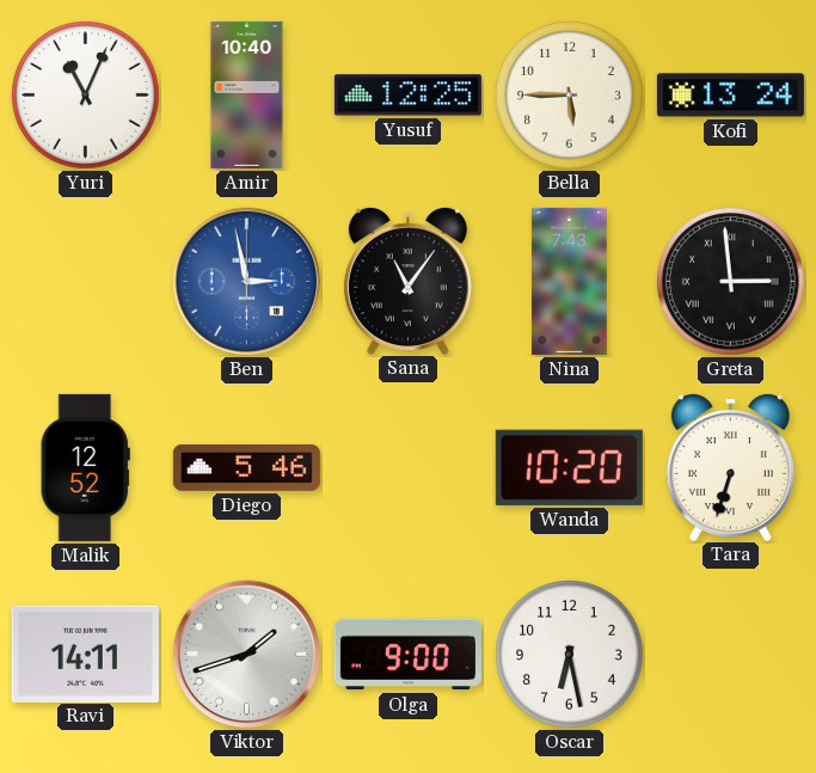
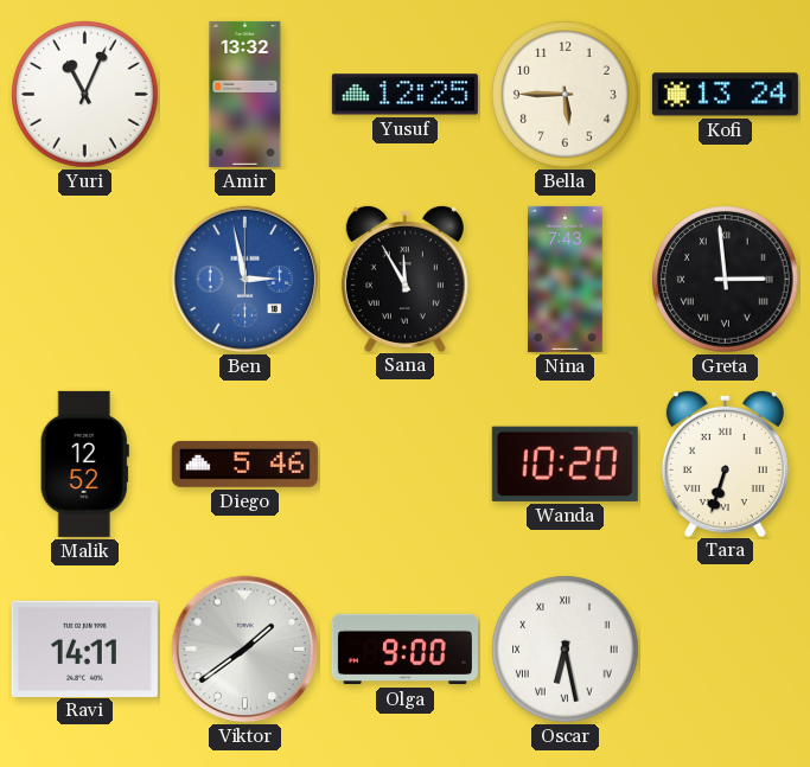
Amir: 10:40 -> 13:32 (245, 94)
Sana: 11:06 -> 11:55 (404, 277)
Viktor: 1:42 -> 1:39 (245, 650)
Oscar numerals: Arabic -> Roman (566, 650)
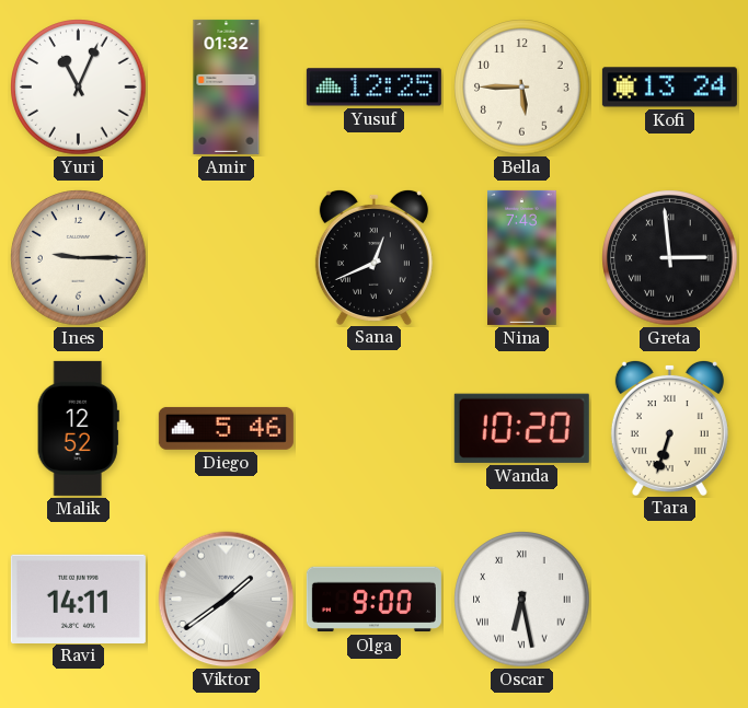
Amir: 13:32 -> 01:32 (227, 86)
Ines: none -> 9:15 (79, 258)
Ben: 2:58 -> none (245, 280)
Sana: 11:55 -> 12:41 (373, 256)
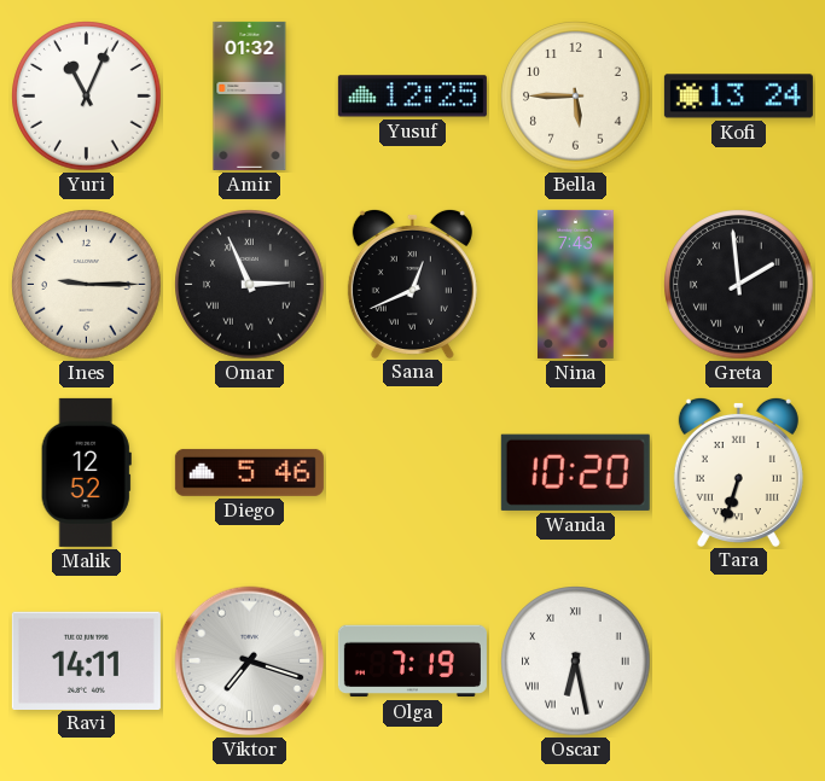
Omar: none -> 2:56 (250, 285)
Greta: 2:59 -> 1:59 (739, 285)
Viktor: 1:39 -> 7:18 (250, 661)
Olga: 9:00 -> 7:19 (412, 661)
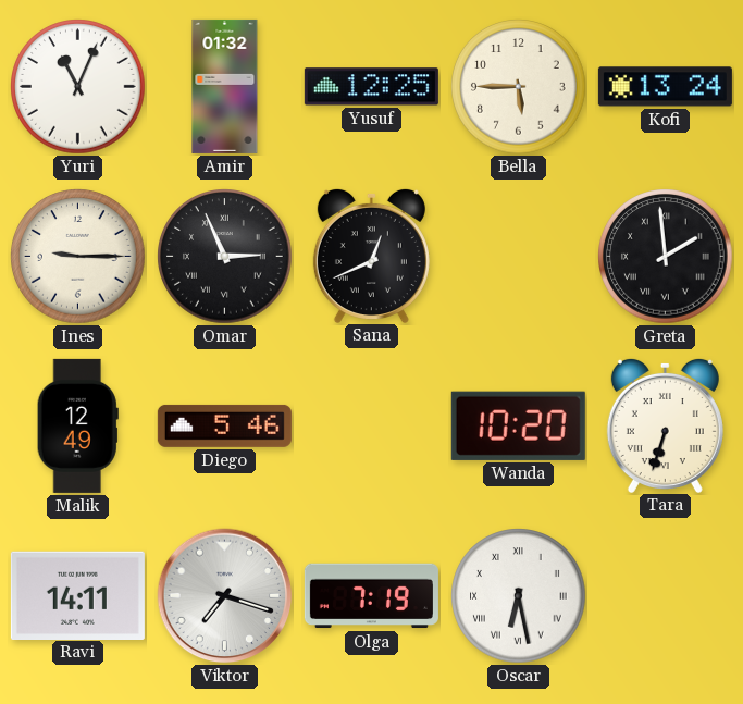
Nina: 7:43 -> none (576, 284)
Malik: 12:52 -> 12:49 (77, 425)
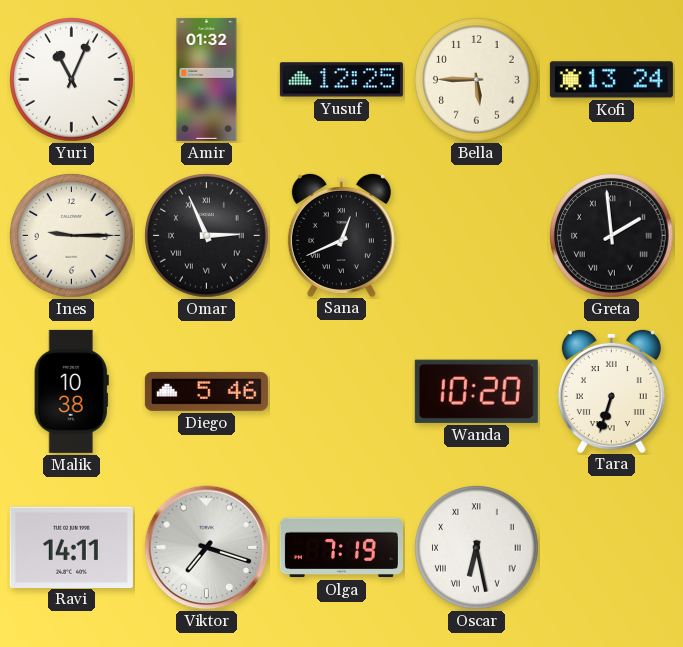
Malik: 12:49 -> 10:38 (71, 391)
